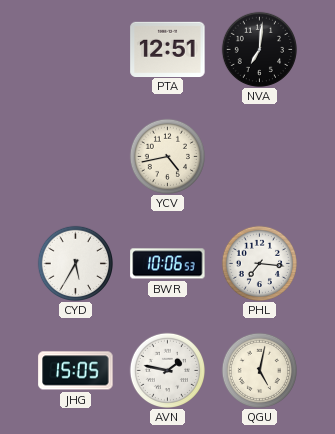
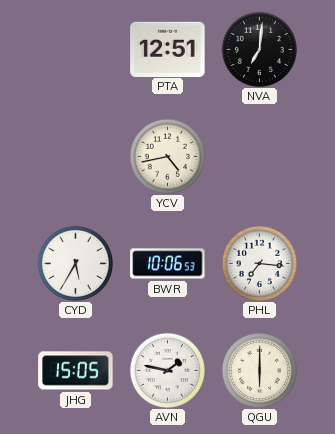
QGU: 5:02 -> 6:00 (259, 370)
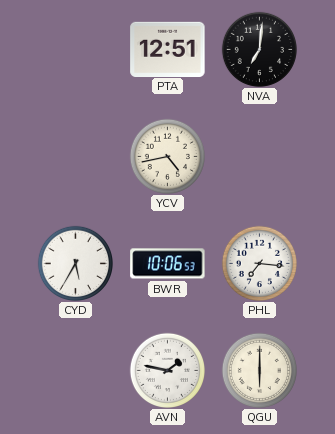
JHG: 15:05 -> none (76, 371)
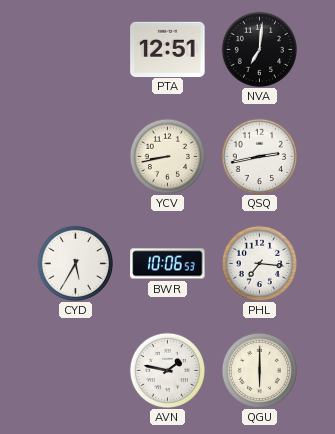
YCV: 4:43 -> 8:43 (167, 156)
QSQ: none -> 2:43 (259, 156)
